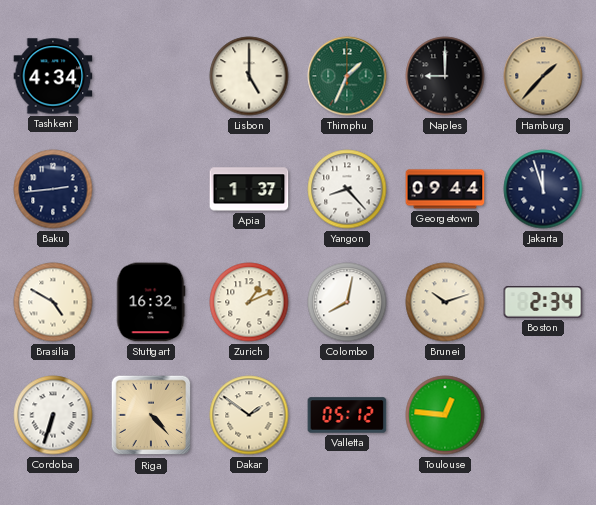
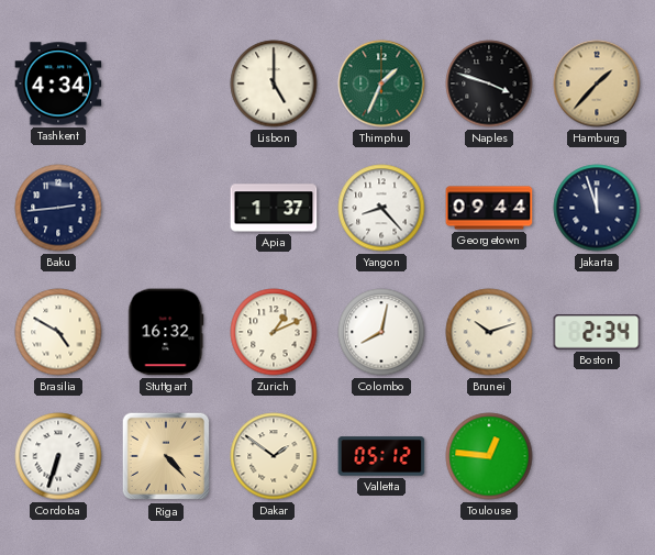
Naples: 9:00 -> 3:48 (489, 84)
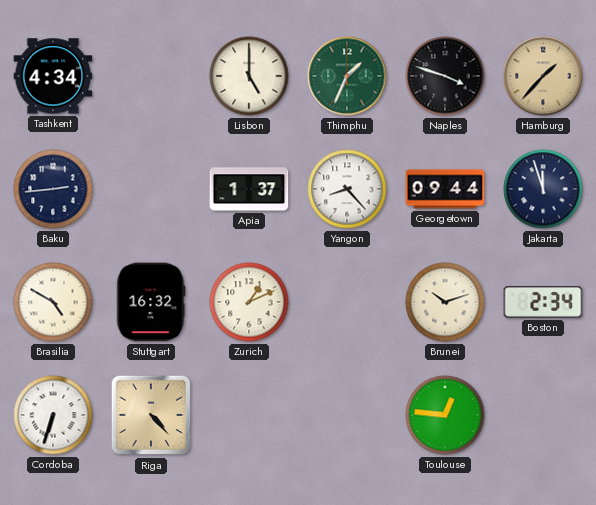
Colombo: 8:02 -> none (381, 332)
Dakar: 1:51 -> none (274, 456)
Valletta: 05:12 -> none (381, 456)
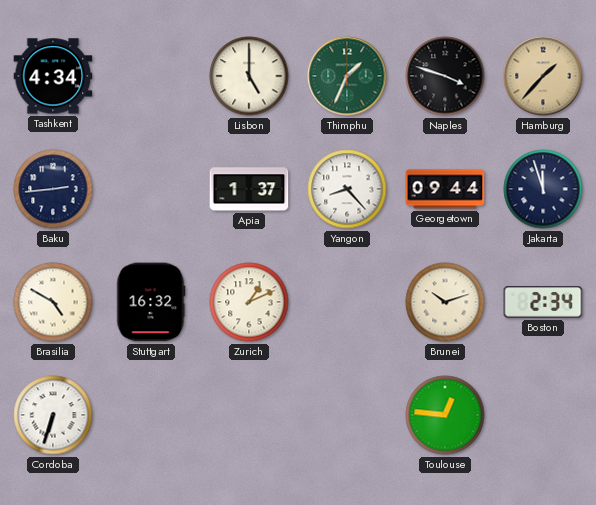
Riga: 4:23 -> none (151, 415)
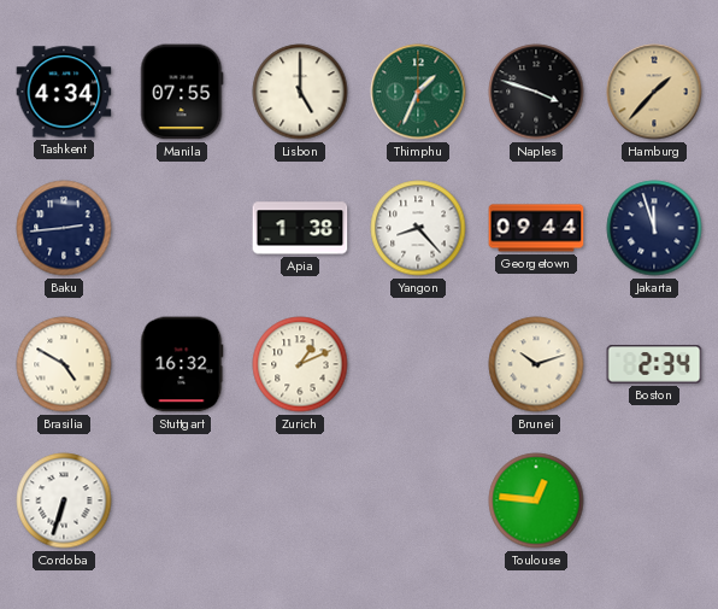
Manila: none -> 07:55 (182, 92)
Apia: 1:37 -> 1:38 (300, 228)
